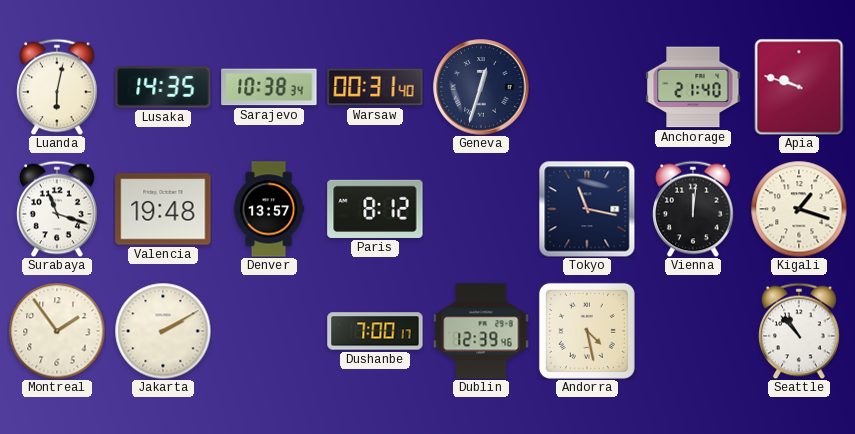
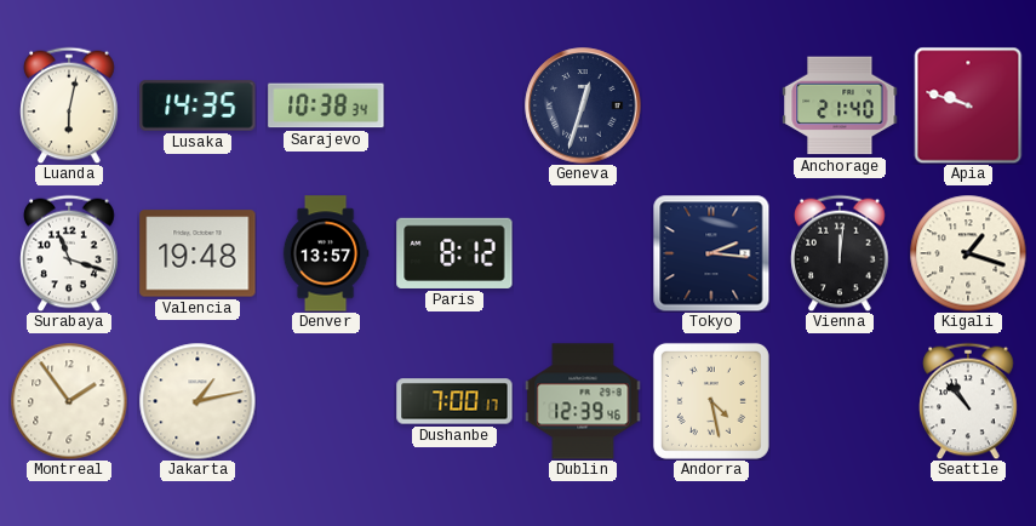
Warsaw: 00:31 -> none (375, 87)
Tokyo: 11:17 -> 2:16 (711, 253)
Jakarta: 2:10 -> 1:13 (198, 401)
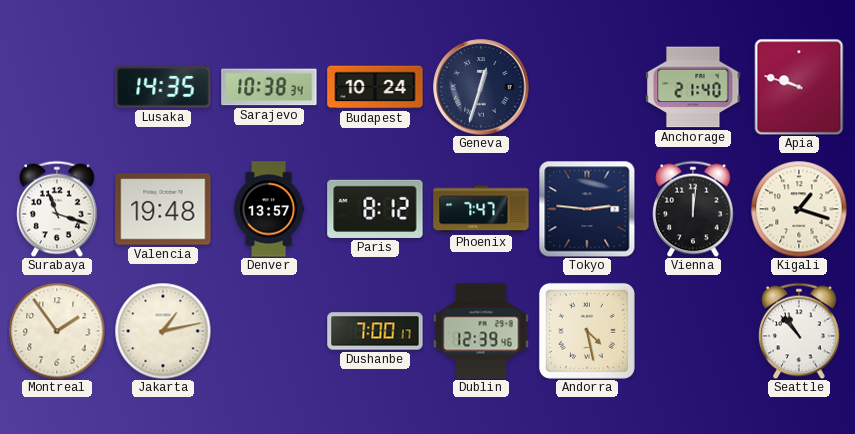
Luanda: 6:02 -> none (69, 105)
Budapest: none -> 10:24 (375, 87)
Phoenix: none -> 7:47 (481, 209)
Tokyo: 2:16 -> 2:46 (587, 209)
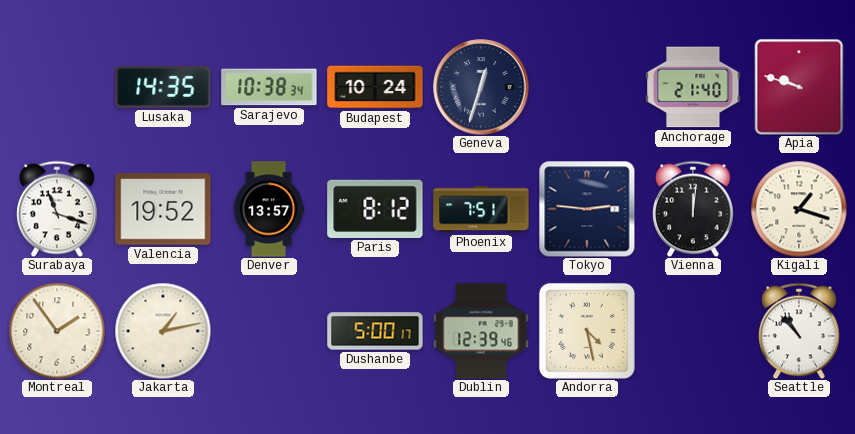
Valencia: 19:48 -> 19:52 (163, 209)
Phoenix: 7:47 -> 7:51 (481, 209)
Dushanbe: 7:00 -> 5:00 (375, 331)
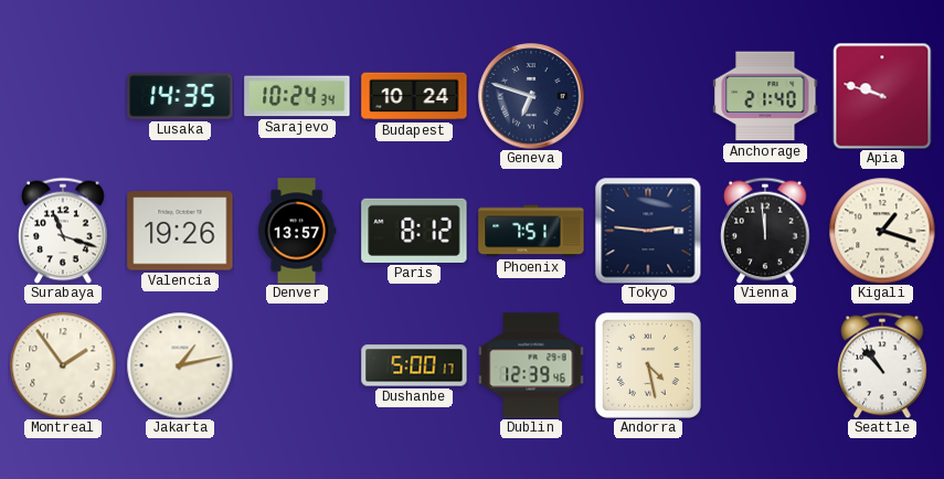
Sarajevo: 10:38 -> 10:24 (297, 96)
Geneva: 12:33 -> 6:48 (531, 96)
Valencia: 19:52 -> 19:26 (180, 231)
Vienna: 12:01 -> 11:59 (765, 231)
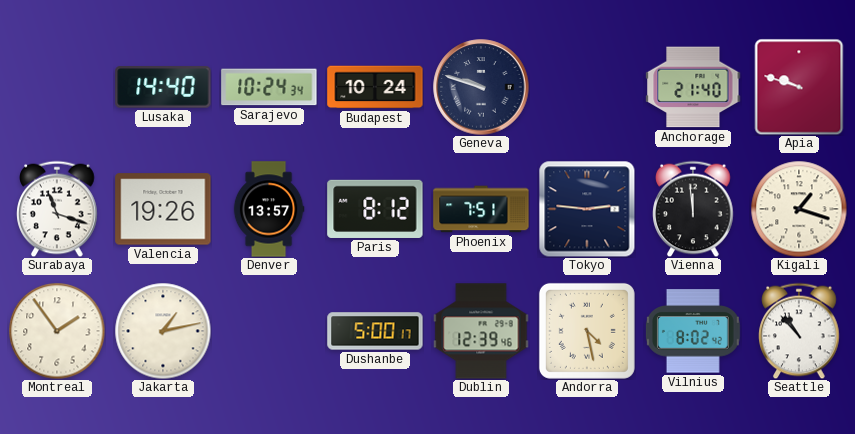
Lusaka: 14:35 -> 14:40 (163, 87)
Geneva: 6:48 -> 9:48 (481, 87)
Vilnius: none -> 8:02 (693, 331)
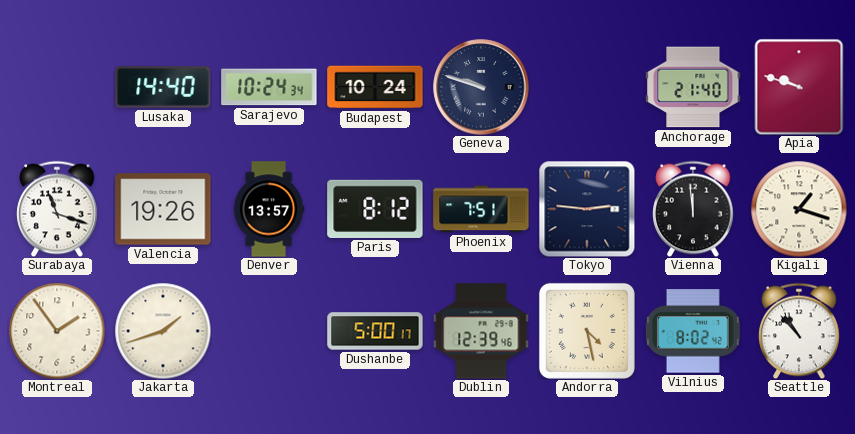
Jakarta: 1:13 -> 1:42 (163, 331)
